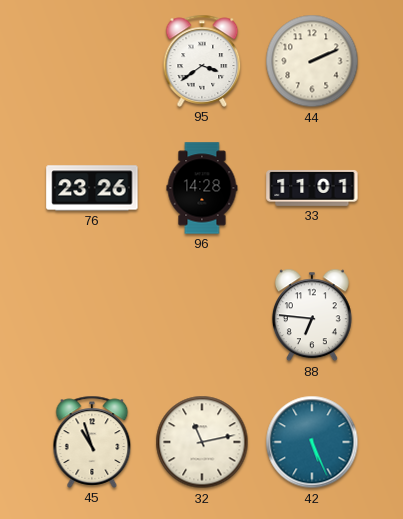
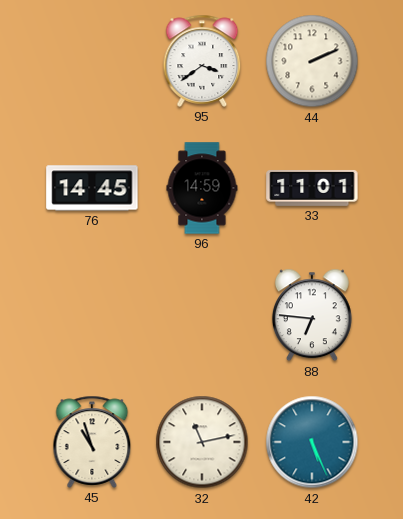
76: 23:26 -> 14:45 (92, 188)
96: 14:28 -> 14:59 (202, 188)
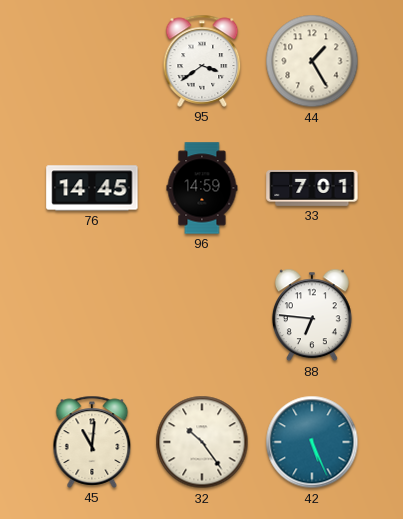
44: 2:11 -> 1:25 (312, 61)
33: 11:01 -> 7:01 (312, 188)
45: 10:57 -> 11:01 (92, 442)
32: 11:13 -> 10:24 (202, 442)
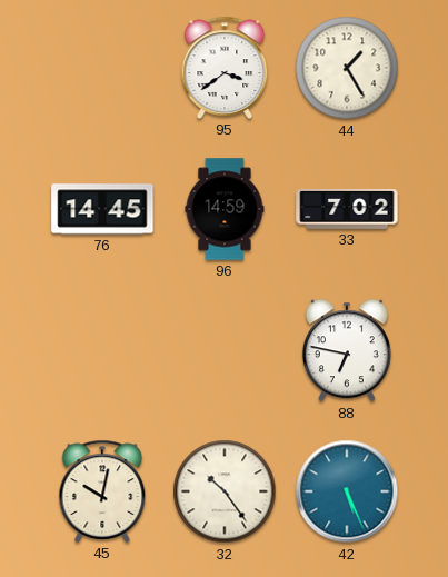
33: 7:01 -> 7:02 (347, 209)
88: 6:46 -> 6:47 (347, 350)
45: 11:01 -> 10:02 (102, 491)
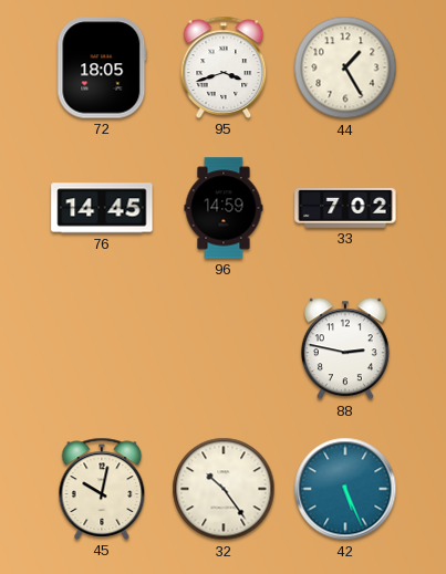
72: none -> 18:05 (102, 67)
95: 3:39 -> 3:42 (224, 67)
88: 6:47 -> 2:47 (345, 348)
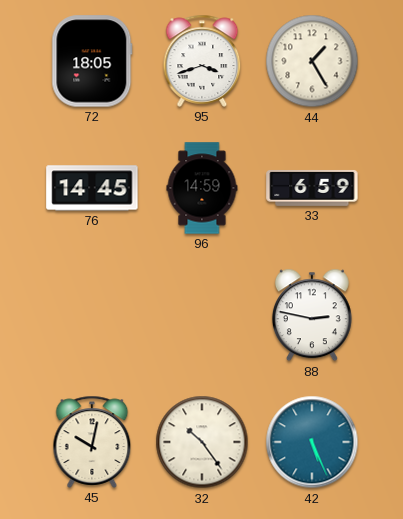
33: 7:02 -> 6:59 (312, 188)
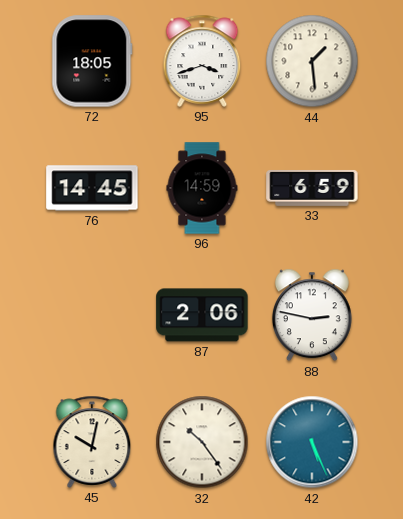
44: 1:25 -> 1:29 (312, 61)
87: none -> 2:06 (202, 315)
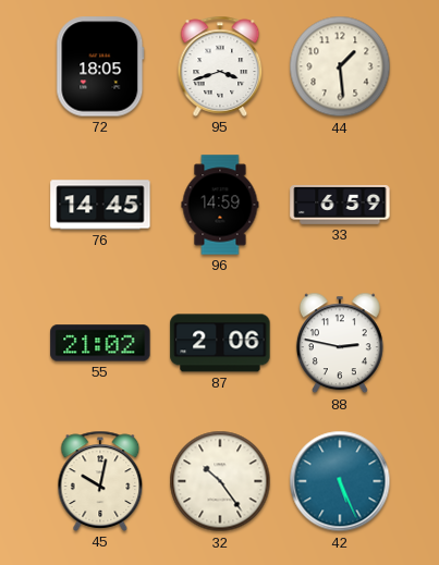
55: none -> 21:02 (100, 343)
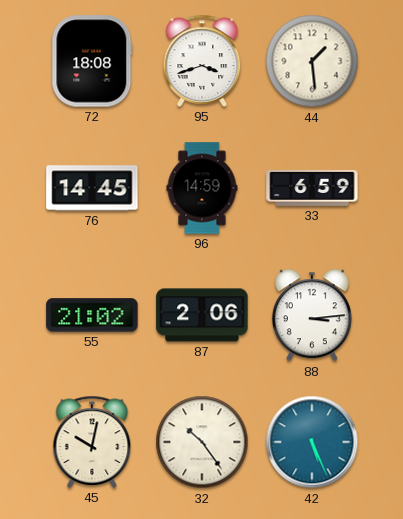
72: 18:05 -> 18:08 (92, 61)
88: 2:47 -> 3:14 (312, 315)
